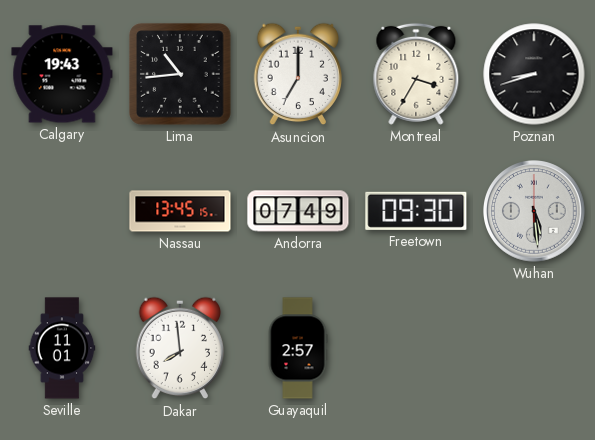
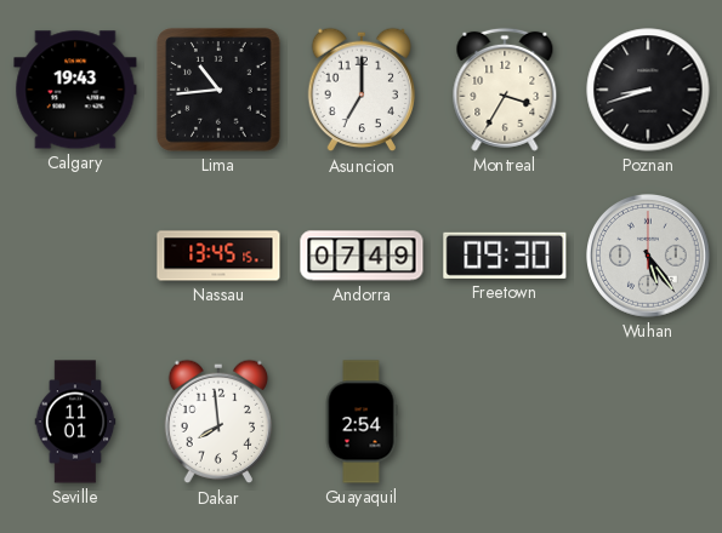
Wuhan: 5:29 -> 5:24 (649, 257)
Guayaquil: 2:57 -> 2:54 (362, 422)
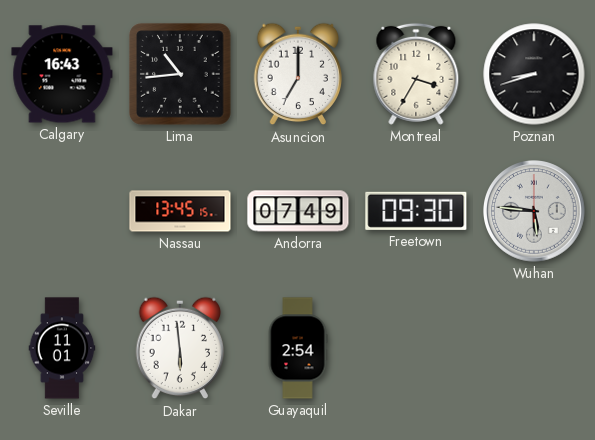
Calgary: 19:43 -> 16:43 (62, 74)
Wuhan: 5:24 -> 5:46 (535, 212)
Dakar: 7:59 -> 5:59 (180, 348)
